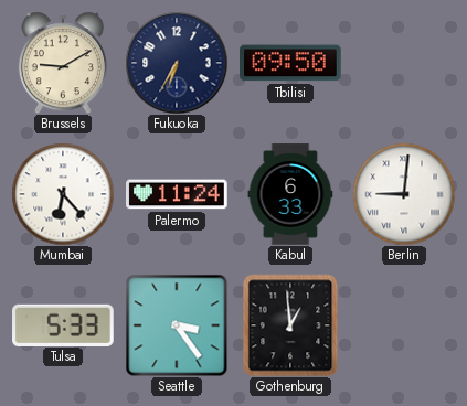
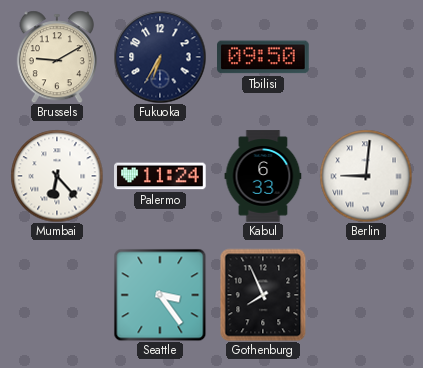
Tulsa: 5:33 -> none (63, 324)
Gothenburg: 12:59 -> 7:56 (263, 295)
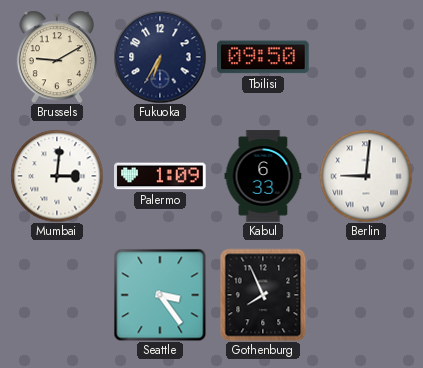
Mumbai: 6:23 -> 3:01 (57, 176)
Palermo: 11:24 -> 1:09 (160, 176)
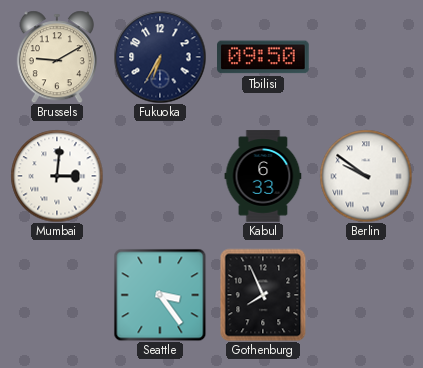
Palermo: 1:09 -> none (160, 176)
Berlin: 9:01 -> 9:51 (366, 176)
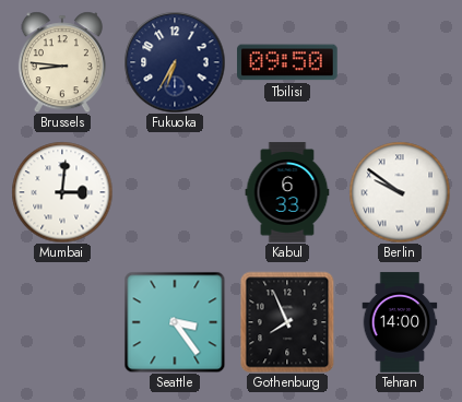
Brussels: 9:10 -> 8:46 (62, 62)
Tehran: none -> 14:00 (400, 322)
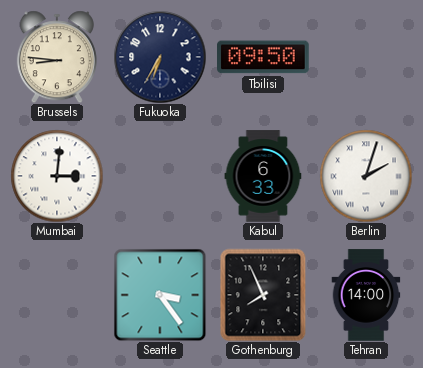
Berlin: 9:51 -> 2:03 (366, 176)
